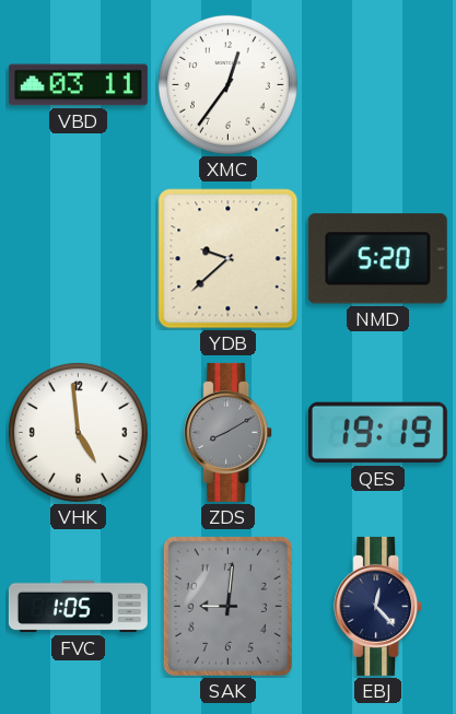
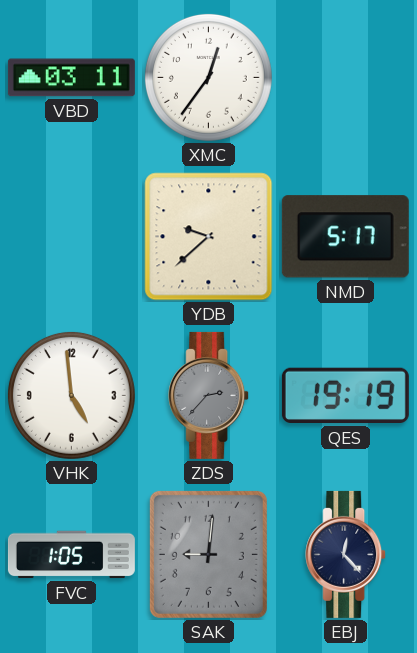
NMD: 5:20 -> 5:17 (345, 237)
ZDS: 8:10 -> 2:37 (209, 395)
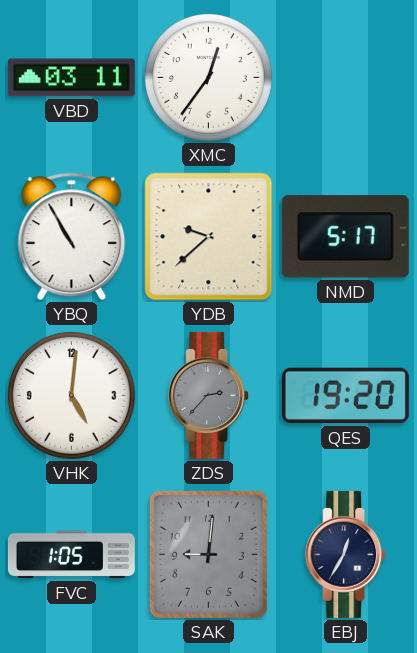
YBQ: none -> 10:55 (72, 237)
VHK: 4:59 -> 5:01 (71, 395)
QES: 19:19 -> 19:20 (345, 396)
EBJ: 12:23 -> 12:35 (346, 554)
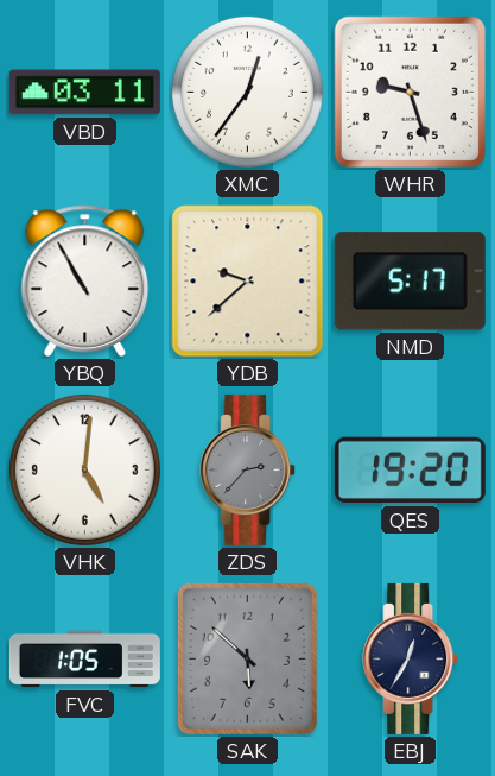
WHR: none -> 9:27 (410, 92)
SAK: 9:01 -> 5:52 (247, 658)
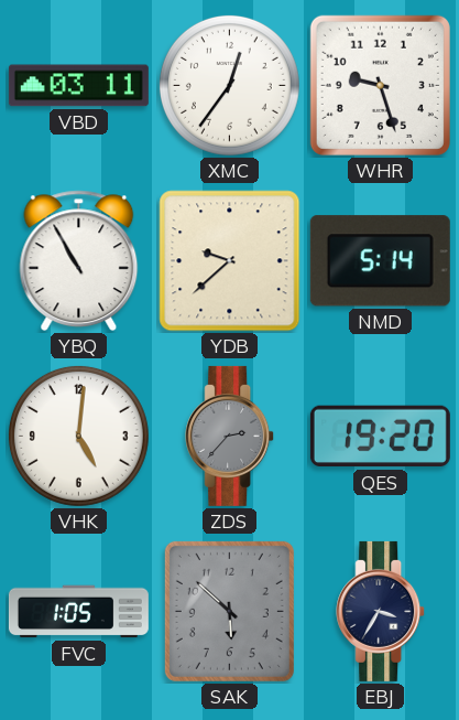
NMD: 5:17 -> 5:14 (380, 261)
EBJ: 12:35 -> 3:35 (381, 611)
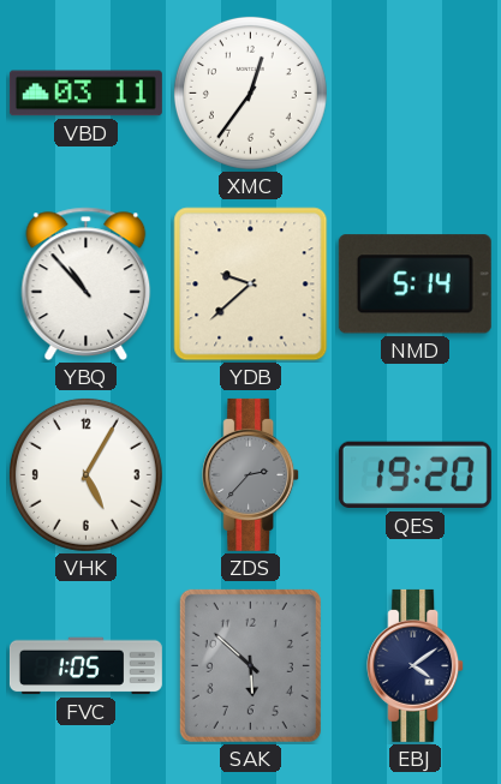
WHR: 9:27 -> none (380, 85)
YBQ: 10:55 -> 10:53 (87, 285)
VHK: 5:01 -> 5:05 (85, 474)
EBJ: 3:35 -> 4:09 (416, 665)
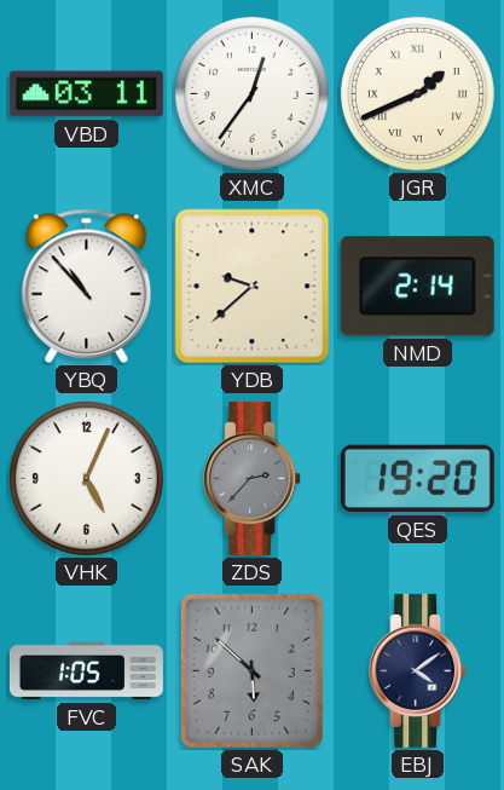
JGR: none -> 1:41 (417, 93)
NMD: 5:14 -> 2:14 (417, 287)
VHK: 5:05 -> 5:04 (86, 478)
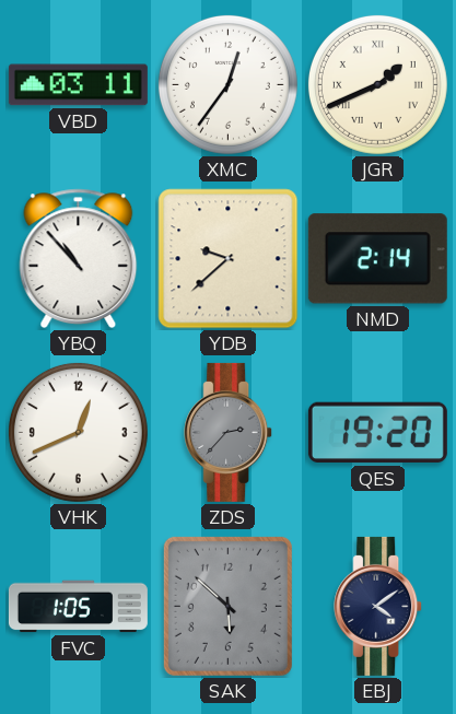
VHK: 5:04 -> 12:41 (78, 432)
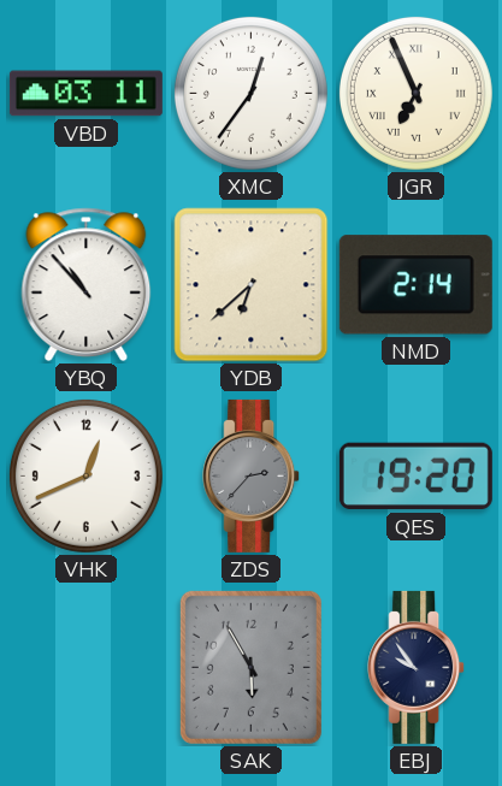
JGR: 1:41 -> 6:56 (415, 93)
YDB: 9:38 -> 6:38 (252, 285)
FVC: 1:05 -> none (78, 607)
SAK: 5:52 -> 5:55 (250, 667)
EBJ: 4:09 -> 9:54 (417, 667)
